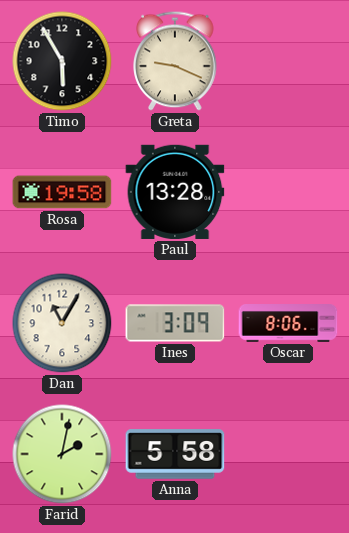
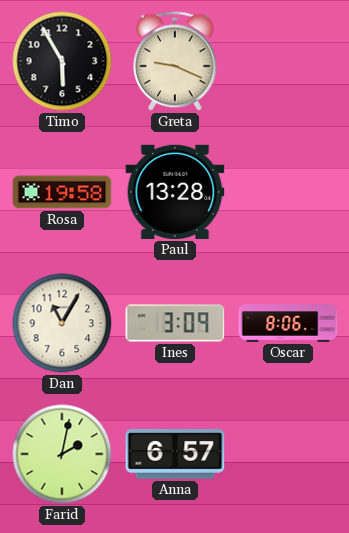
Anna: 5:58 -> 6:57 (175, 454)
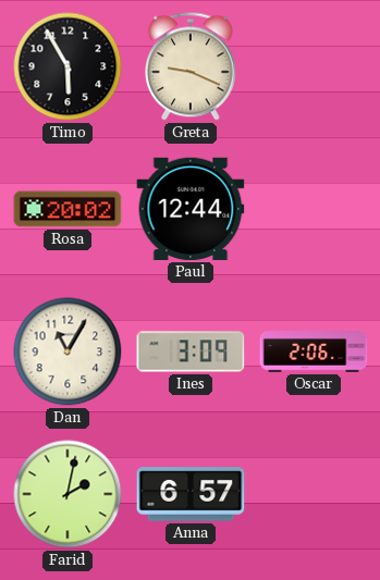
Rosa: 19:58 -> 20:02 (68, 209)
Paul: 13:28 -> 12:44 (191, 209)
Oscar: 8:06 -> 2:06 (314, 351)
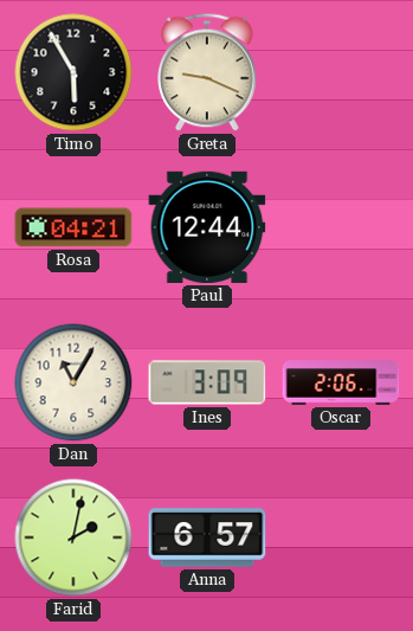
Rosa: 20:02 -> 04:21 (73, 227)
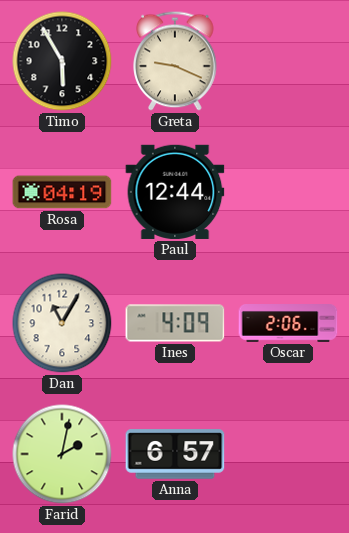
Rosa: 04:21 -> 04:19 (62, 192)
Ines: 3:09 -> 4:09 (175, 323)
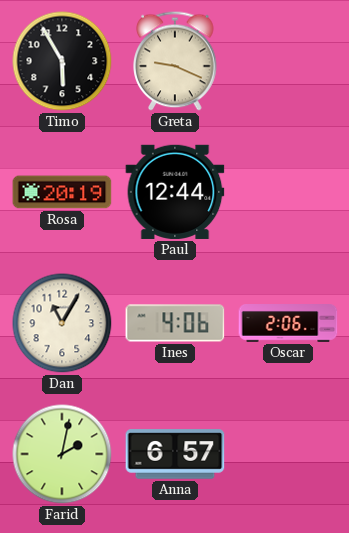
Rosa: 04:19 -> 20:19 (62, 192)
Ines: 4:09 -> 4:06 (175, 323)
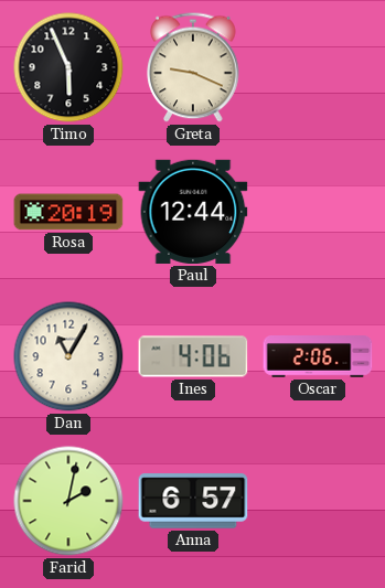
Timo: 5:55 -> 5:56 (68, 67)
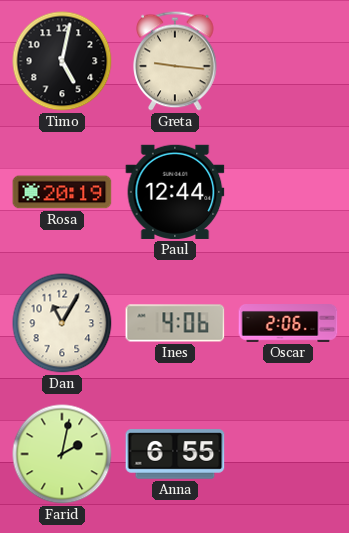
Timo: 5:56 -> 5:02 (62, 61)
Greta: 9:19 -> 9:16 (175, 61)
Anna: 6:57 -> 6:55 (175, 454)
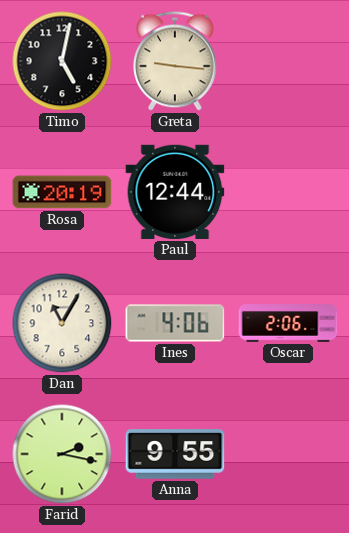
Farid: 2:02 -> 2:17 (62, 454)
Anna: 6:55 -> 9:55 (175, 454)
